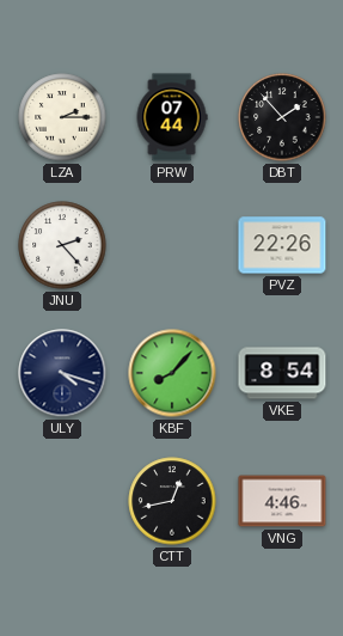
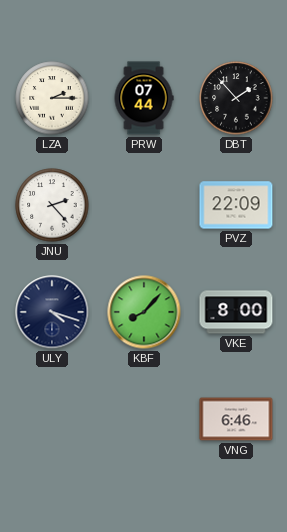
PVZ: 22:26 -> 22:09 (236, 205)
VKE: 8:54 -> 8:00 (236, 312)
CTT: 12:43 -> none (172, 501)
VNG: 4:46 -> 6:46 (236, 419)
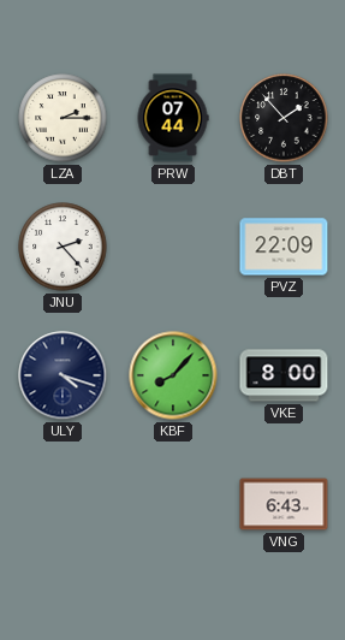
VNG: 6:46 -> 6:43 (284, 504)
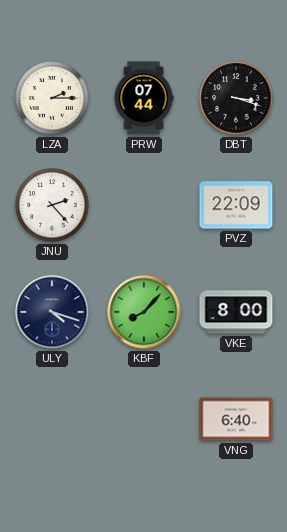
DBT: 1:53 -> 3:18 (236, 98)
VNG: 6:43 -> 6:40 (236, 419)
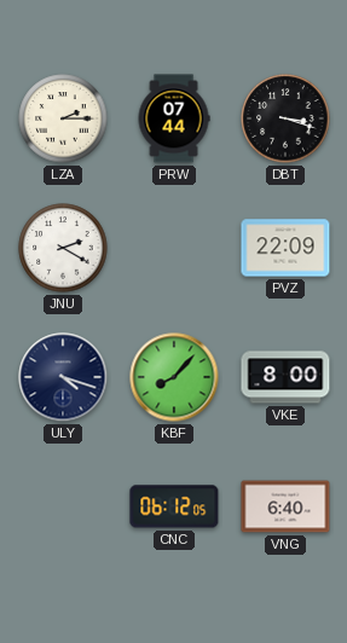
JNU: 2:23 -> 2:20 (63, 248)
CNC: none -> 06:12 (174, 506)
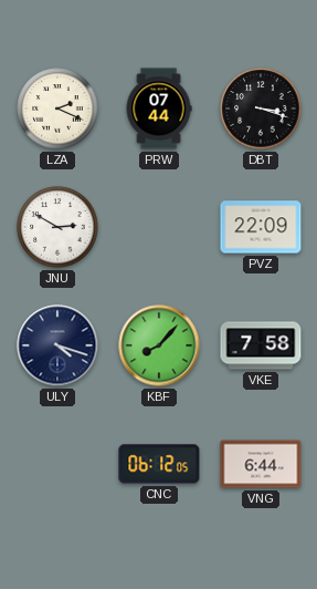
LZA: 2:15 -> 2:19 (57, 108)
JNU: 2:20 -> 2:50 (57, 227)
VKE: 8:00 -> 7:58 (261, 345)
VNG: 6:40 -> 6:44 (261, 464)
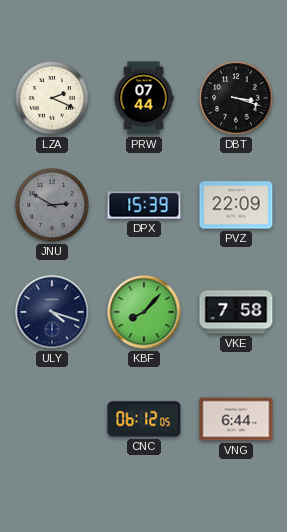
JNU dial: white -> grey (52, 205)
DPX: none -> 15:39 (144, 205)
